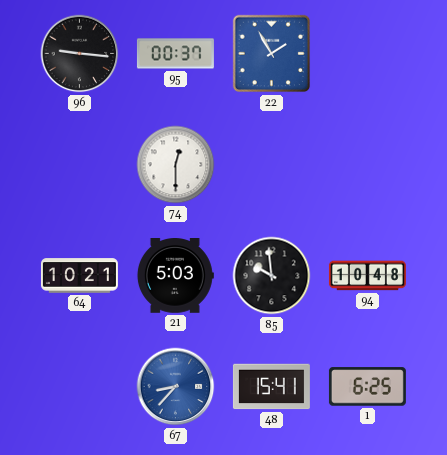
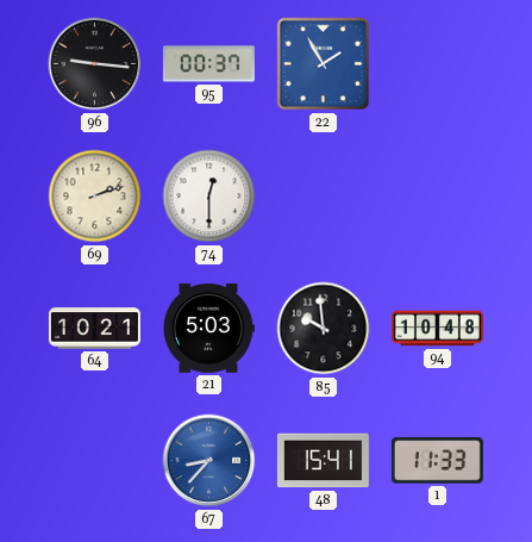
69: none -> 2:12 (95, 197)
1: 6:25 -> 11:33 (437, 461)
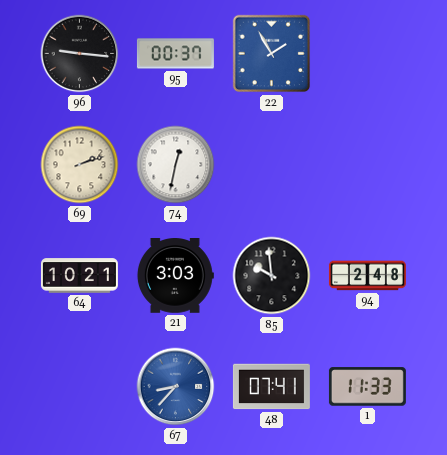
74: 12:30 -> 12:32 (176, 165)
21: 5:03 -> 3:03 (175, 276)
94: 10:48 -> 2:48 (367, 276)
48: 15:41 -> 07:41 (271, 387)
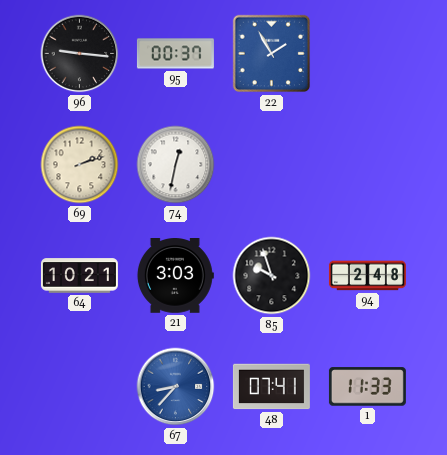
85: 9:59 -> 9:57 (272, 276)
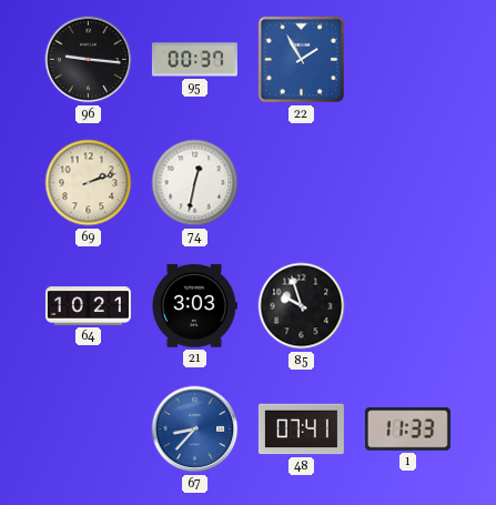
94: 2:48 -> none (367, 276)
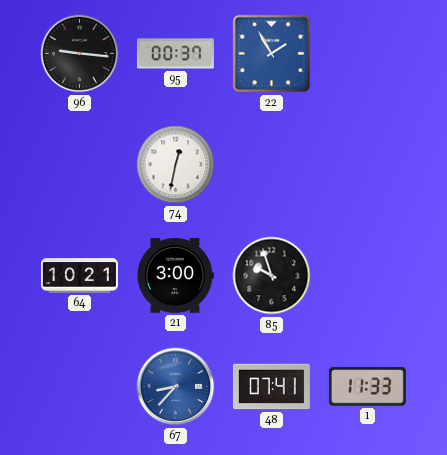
69: 2:12 -> none (89, 183)
21: 3:03 -> 3:00 (175, 276)
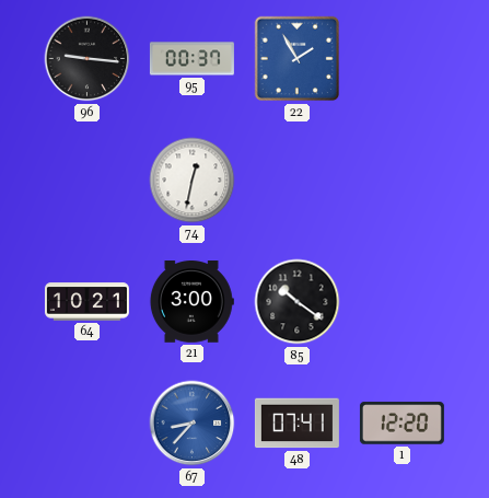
85: 9:57 -> 10:21 (298, 302)
1: 11:33 -> 12:20 (401, 424)
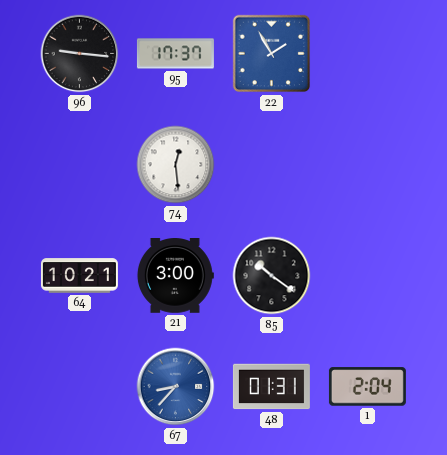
95: 00:37 -> 17:37 (175, 54)
74: 12:32 -> 12:29 (176, 165)
48: 07:41 -> 01:31 (271, 387)
1: 12:20 -> 2:04 (367, 387)
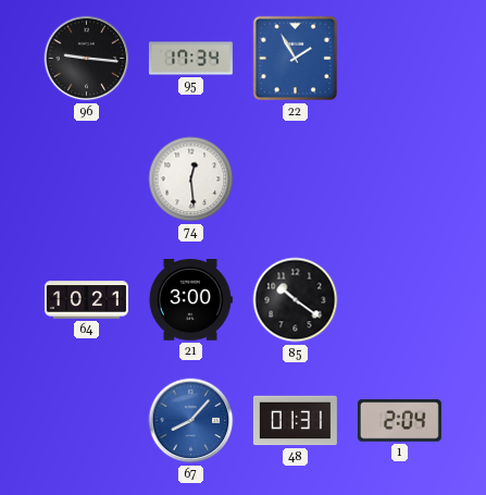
95: 17:37 -> 17:34 (190, 59)
67: 8:37 -> 8:07 (191, 421)
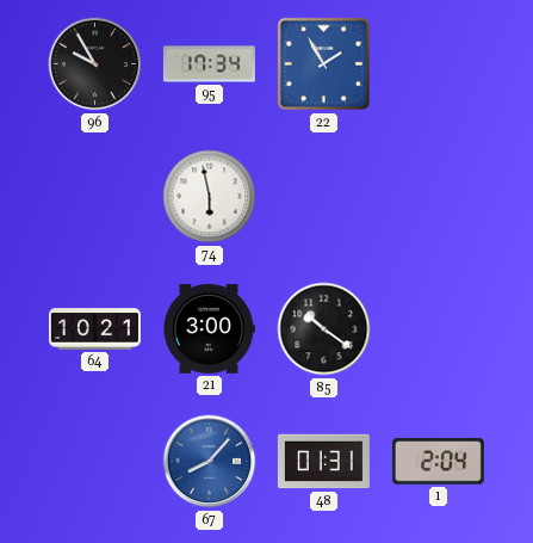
96: 9:16 -> 9:55 (95, 64)
74: 12:29 -> 5:58 (210, 197)
